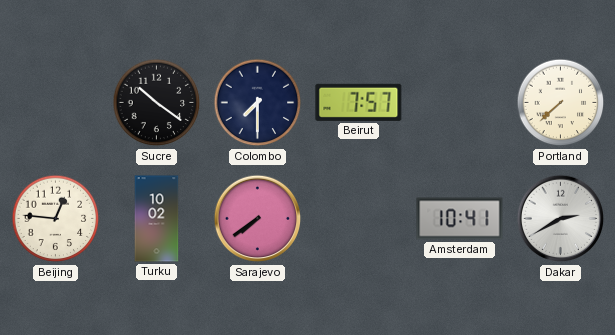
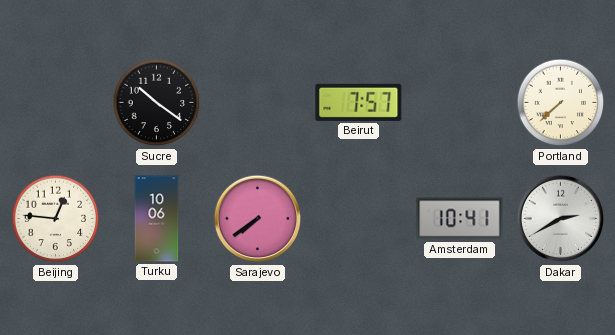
Colombo: 7:30 -> none (258, 103)
Turku: 10:02 -> 10:06 (157, 219)
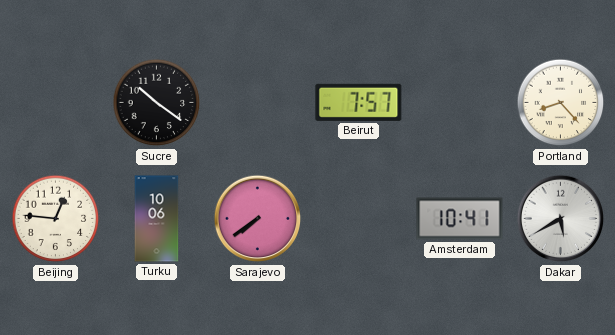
Portland: 7:38 -> 8:23 (561, 103)
Dakar: 2:40 -> 5:40 (561, 219)
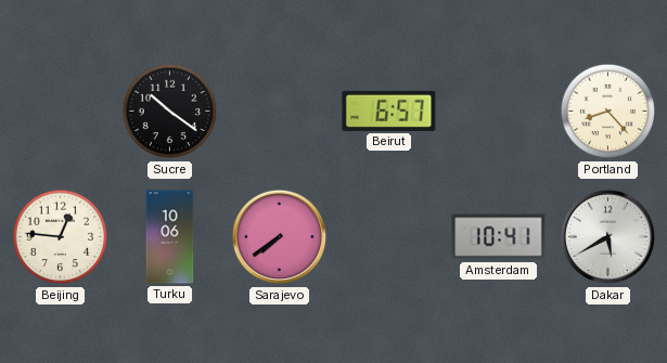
Beirut: 7:57 -> 6:57 (389, 111)
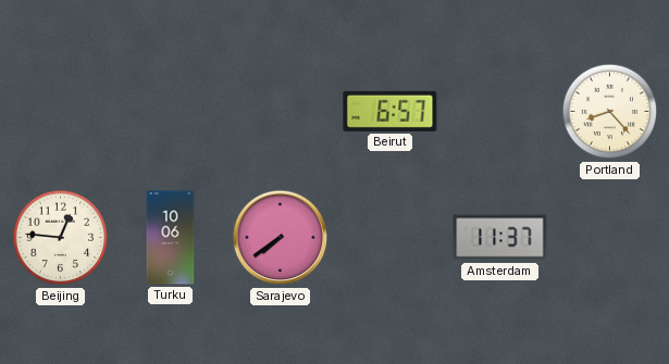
Sucre: 10:21 -> none (170, 112)
Amsterdam: 10:41 -> 11:37 (500, 238)
Dakar: 5:40 -> none (608, 237)
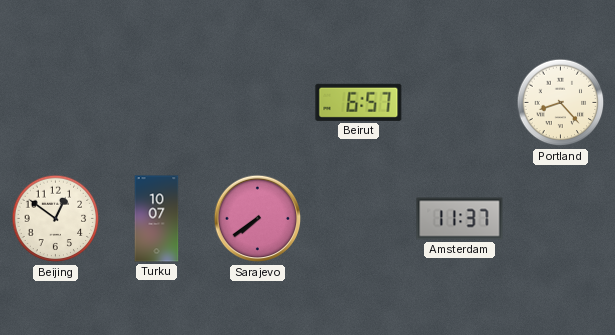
Beijing: 12:46 -> 12:51 (56, 219)
Turku: 10:06 -> 10:07 (157, 219)
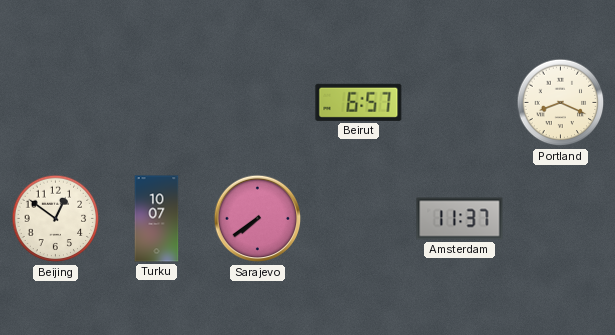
Portland: 8:23 -> 8:19 (561, 103)
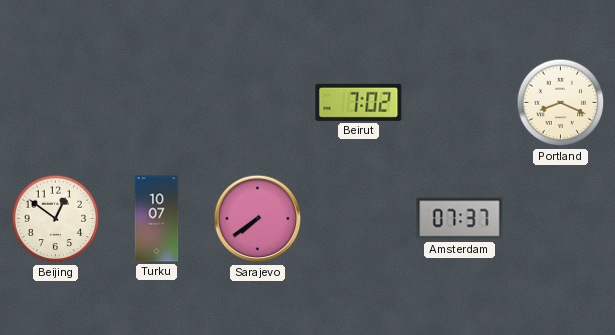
Beirut: 6:57 -> 7:02 (359, 102)
Amsterdam: 11:37 -> 07:37 (460, 219)
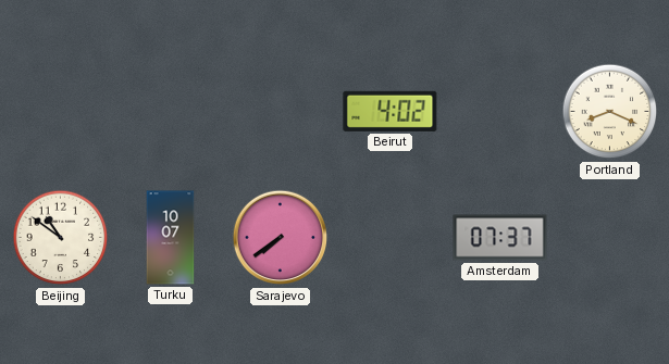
Beirut: 7:02 -> 4:02 (391, 111)
Beijing: 12:51 -> 10:51 (61, 238)
